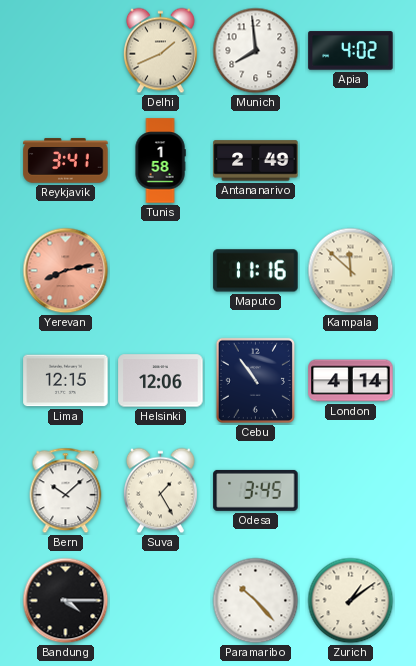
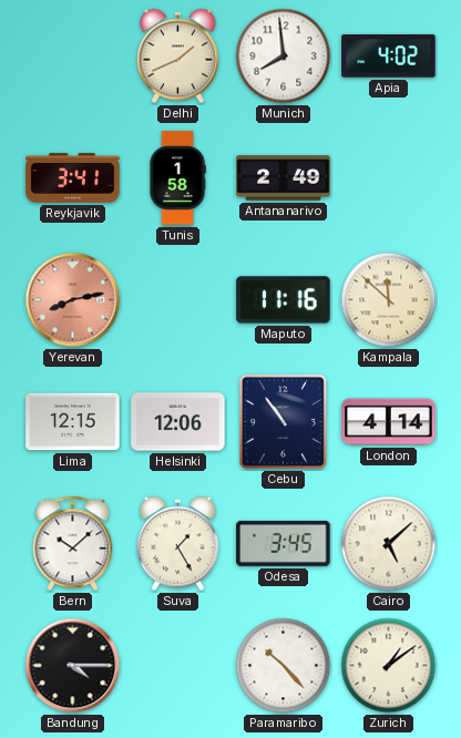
Cairo: none -> 5:08 (389, 544)
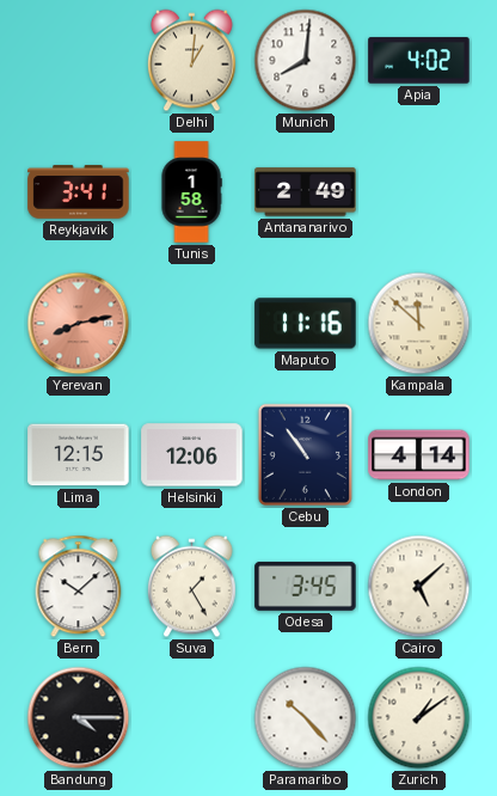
Delhi: 1:41 -> 1:01 (191, 61)
Munich: 7:59 -> 8:01 (306, 61)
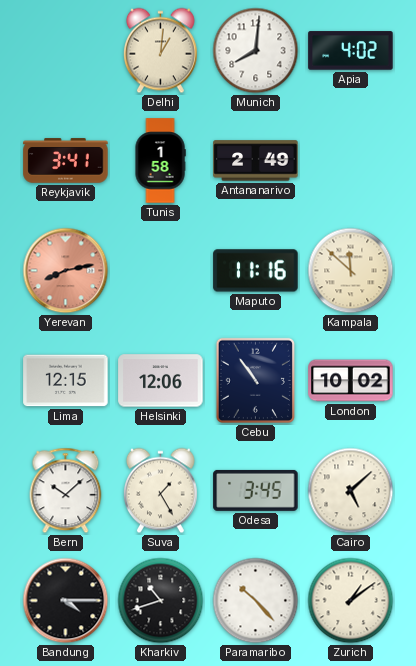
London: 4:14 -> 10:02 (351, 381)
Kharkiv: none -> 10:42 (161, 601)
